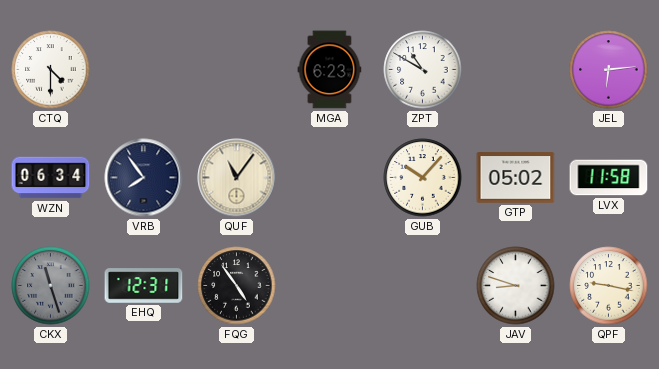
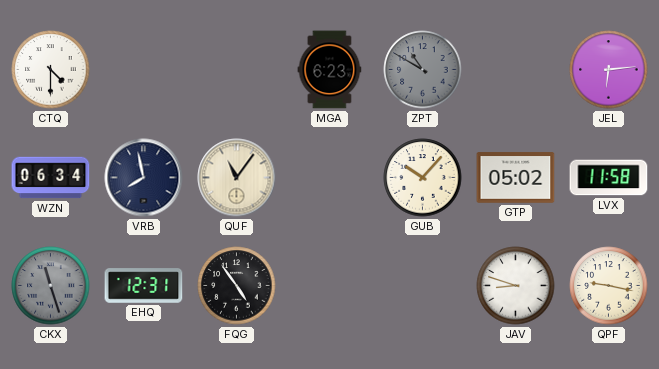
ZPT dial: white -> grey (423, 70)
VRB: 7:54 -> 7:58 (144, 178)
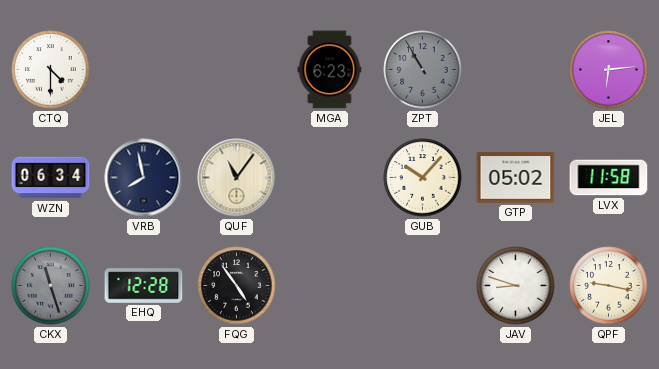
ZPT: 10:50 -> 10:55 (423, 70)
EHQ: 12:31 -> 12:28 (144, 286)
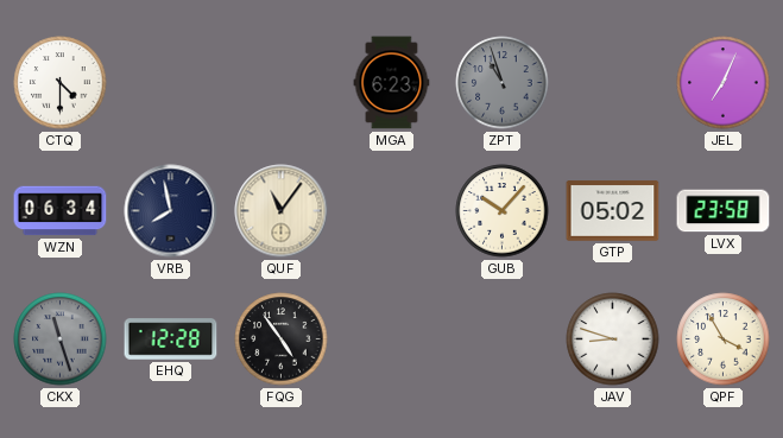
ZPT: 10:55 -> 10:57 (503, 83)
JEL: 6:14 -> 7:04 (724, 83)
LVX: 11:58 -> 23:58 (724, 211)
QPF: 9:17 -> 3:55 (724, 339)
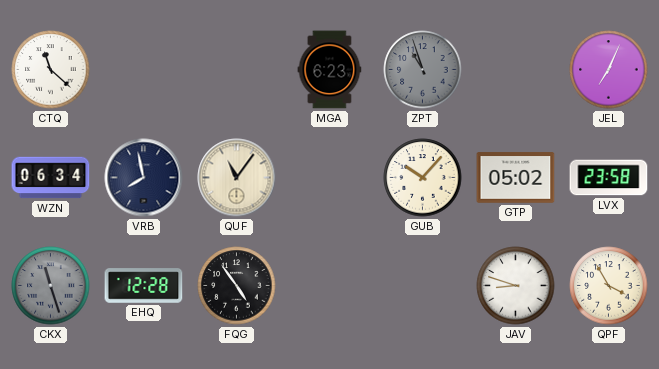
CTQ: 4:30 -> 11:22 (51, 70)
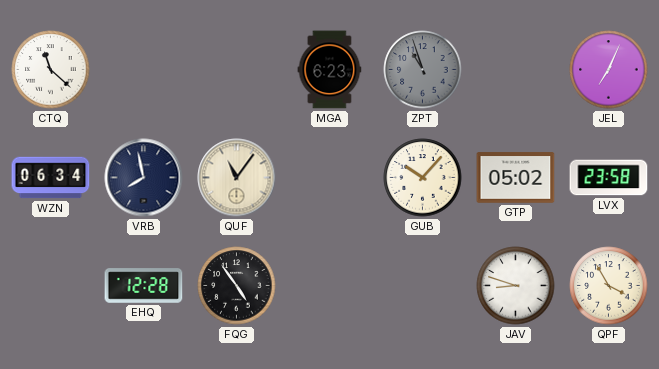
CKX: 11:27 -> none (51, 286)
